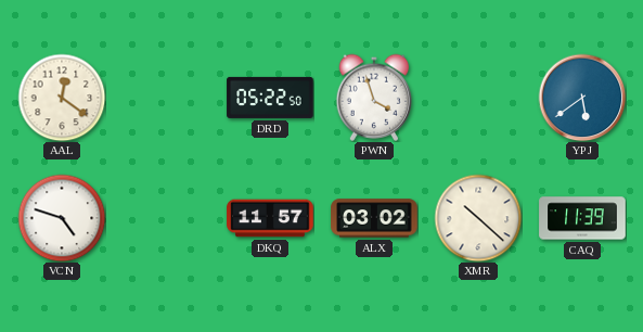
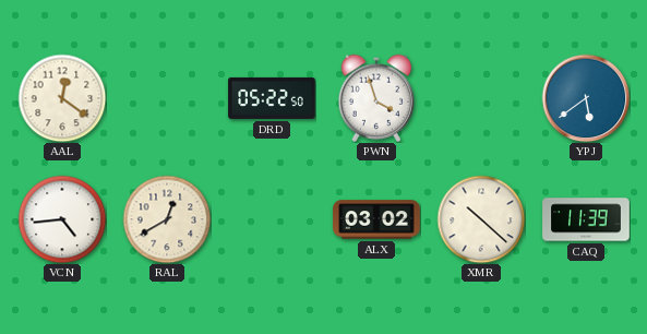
VCN: 4:48 -> 4:44 (62, 219)
RAL: none -> 12:40 (167, 219)
DKQ: 11:57 -> none (270, 218)
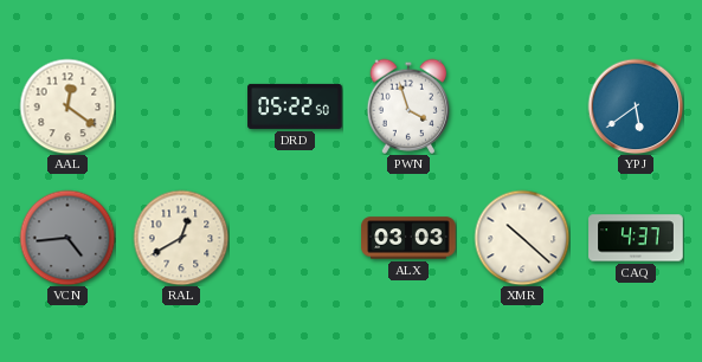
VCN dial: white -> grey (67, 238)
ALX: 03:02 -> 03:03 (408, 238)
CAQ: 11:39 -> 4:37 (636, 238)
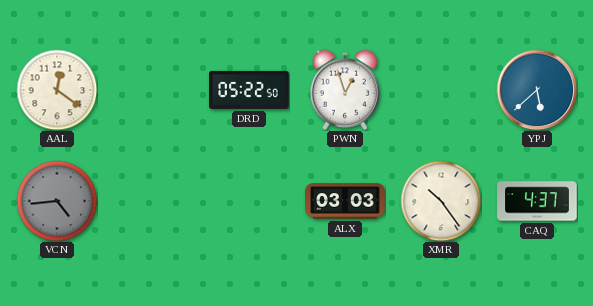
PWN: 3:57 -> 12:57 (345, 90)
YPJ: 5:39 -> 5:38 (537, 90)
RAL: 12:40 -> none (181, 238)
XMR: 10:22 -> 10:24 (441, 201)
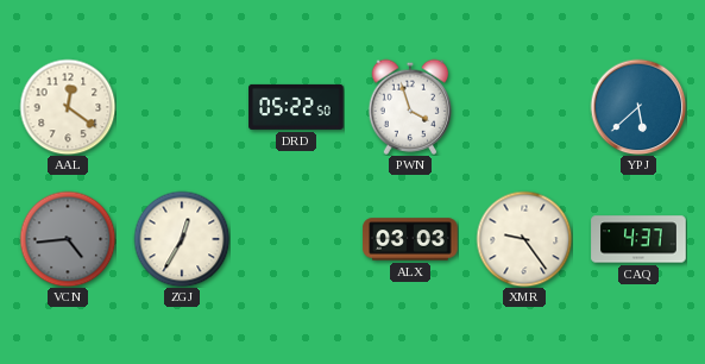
PWN: 12:57 -> 3:57 (410, 107)
ZGJ: none -> 12:35 (182, 239)
XMR: 10:24 -> 9:24 (524, 239)
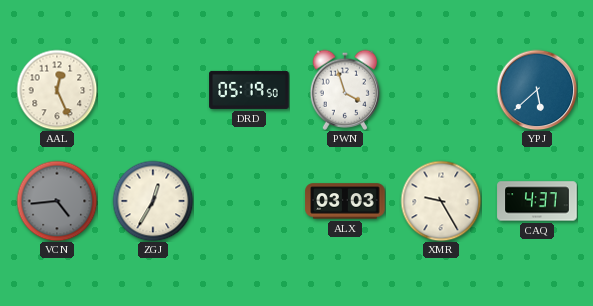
AAL: 12:21 -> 12:26 (57, 90)
DRD: 05:22 -> 05:19 (249, 90)
XMR: 9:24 -> 9:25 (441, 201)
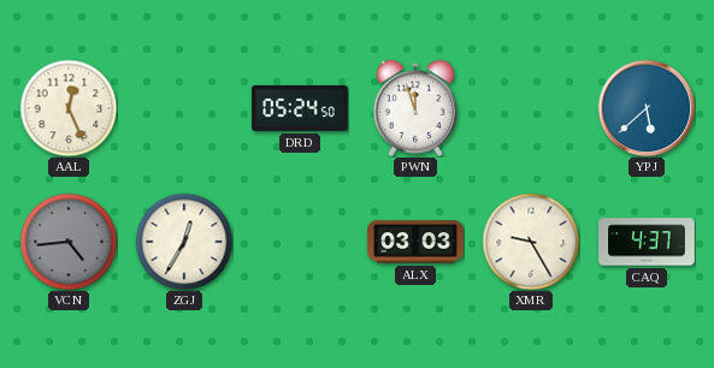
DRD: 05:19 -> 05:24 (300, 108)
PWN: 3:57 -> 11:57 (415, 108)
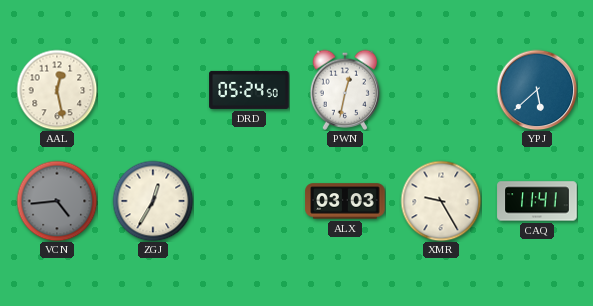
AAL: 12:26 -> 12:28 (57, 90)
PWN: 11:57 -> 12:32 (345, 90)
CAQ: 4:37 -> 11:41 (537, 201)
